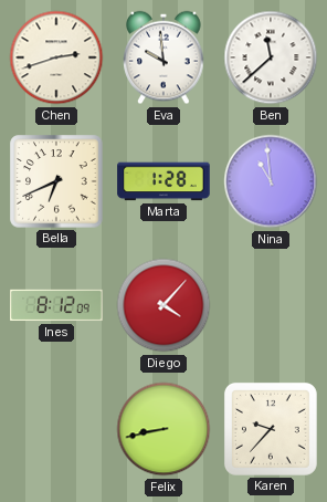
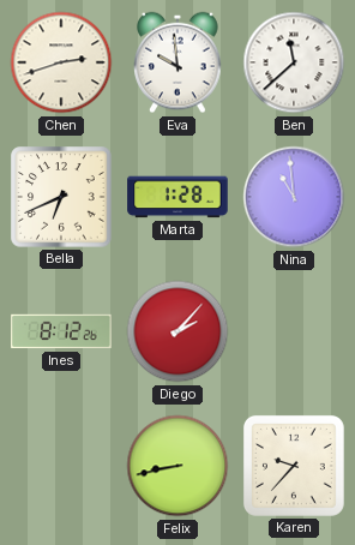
Ines: 8:12:09 -> 8:12:26 (61, 331)
Diego: 4:07 -> 2:07 (177, 331)
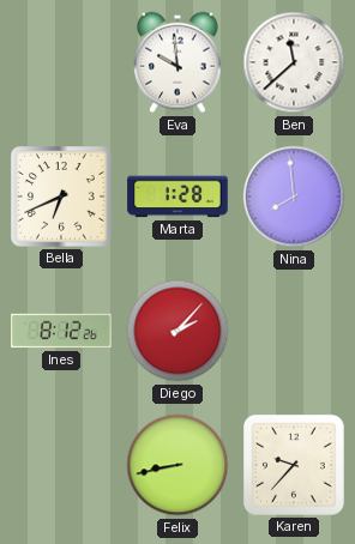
Chen: 2:42 -> none (61, 62)
Nina: 10:59 -> 7:59 (294, 197)
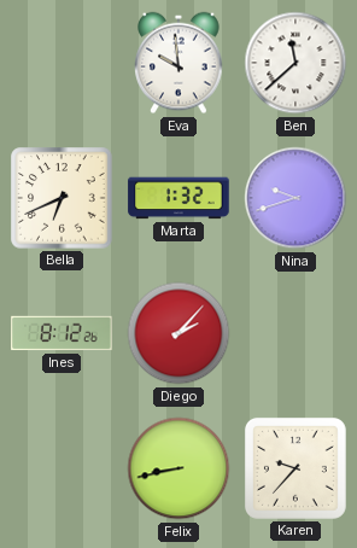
Marta: 1:28 -> 1:32 (178, 198)
Nina: 7:59 -> 9:42 (295, 198)
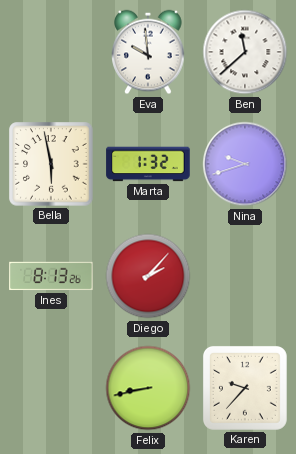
Bella: 6:41 -> 5:58 (51, 164)
Ines: 8:12 -> 8:13 (51, 276)
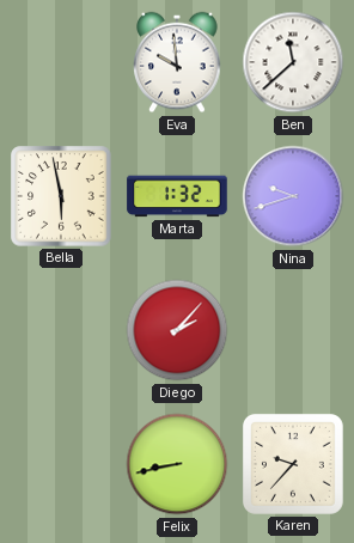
Ines: 8:13 -> none (51, 276)
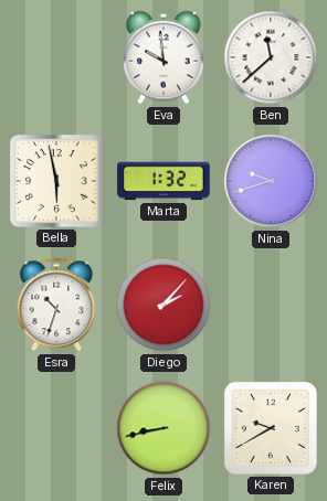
Esra: none -> 10:33 (56, 305)
Karen: 9:37 -> 9:40 (271, 428)
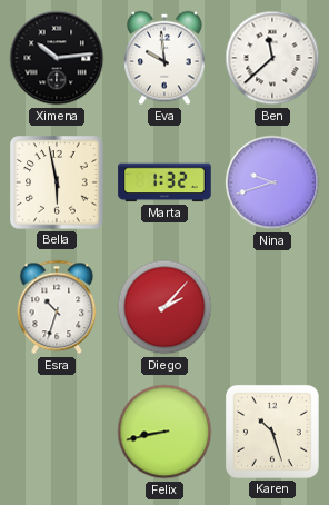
Ximena: none -> 10:14 (57, 58)
Karen: 9:40 -> 10:27 (272, 432)
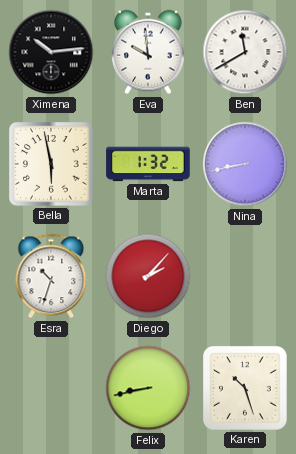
Ben: 11:38 -> 11:40 (245, 52)
Nina: 9:42 -> 8:43 (245, 164)
